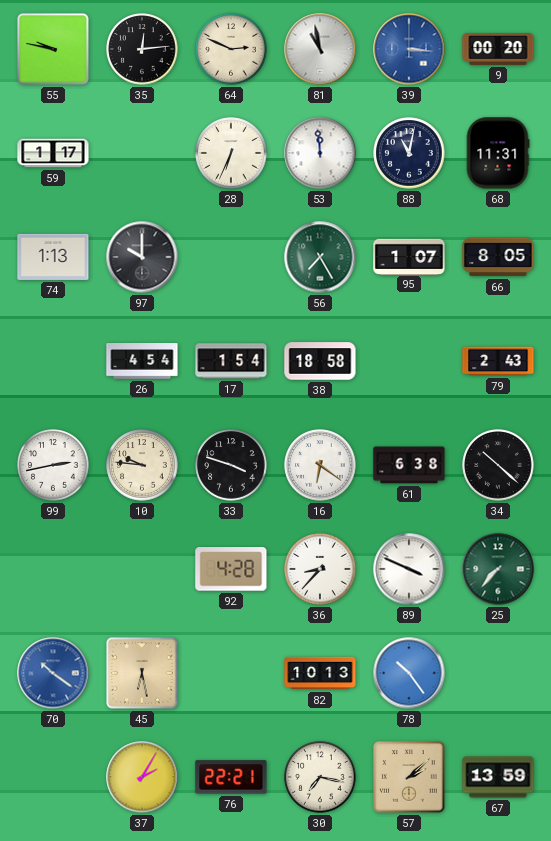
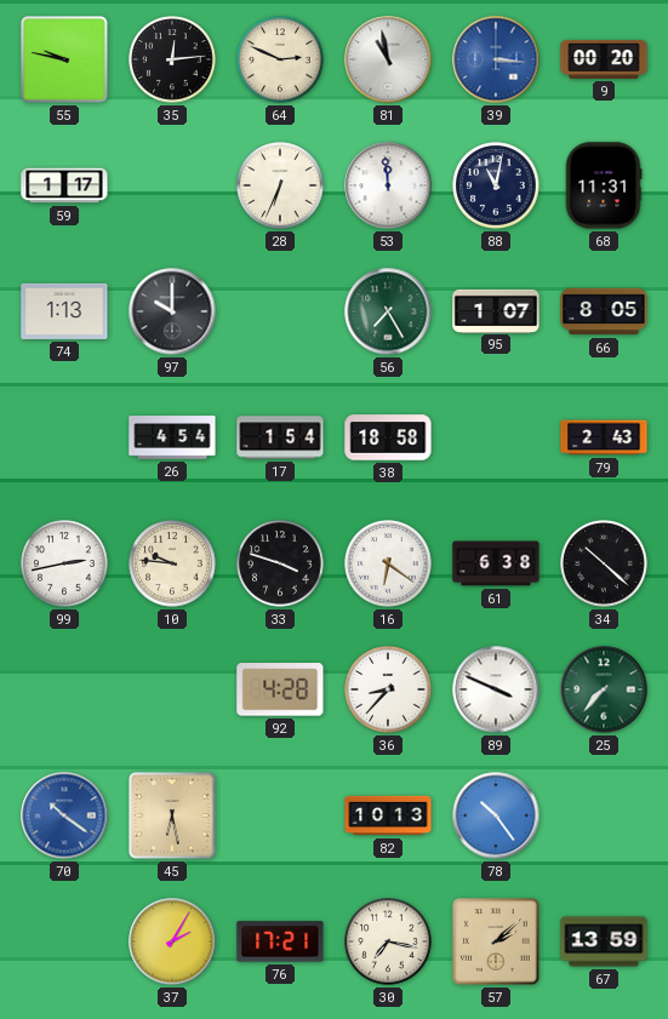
76: 22:21 -> 17:21 (280, 941)
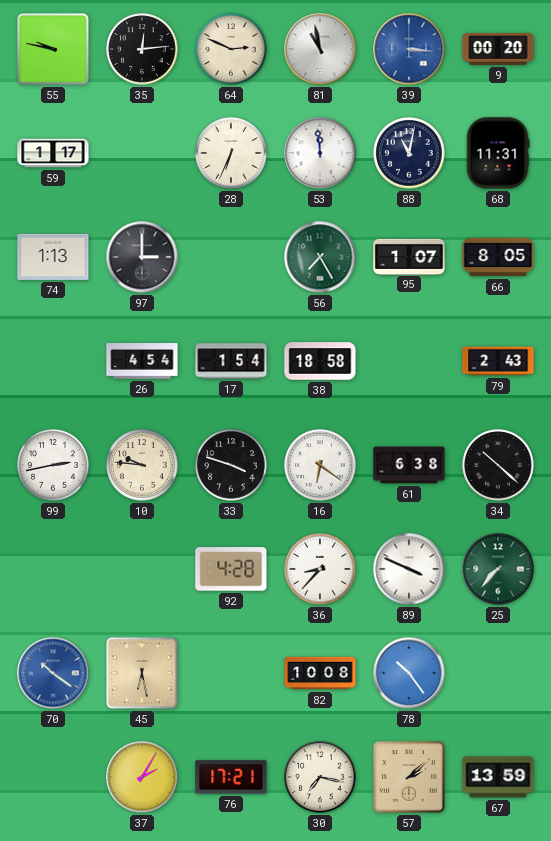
97: 10:00 -> 3:00 (142, 257)
82: 10:13 -> 10:08 (320, 673)
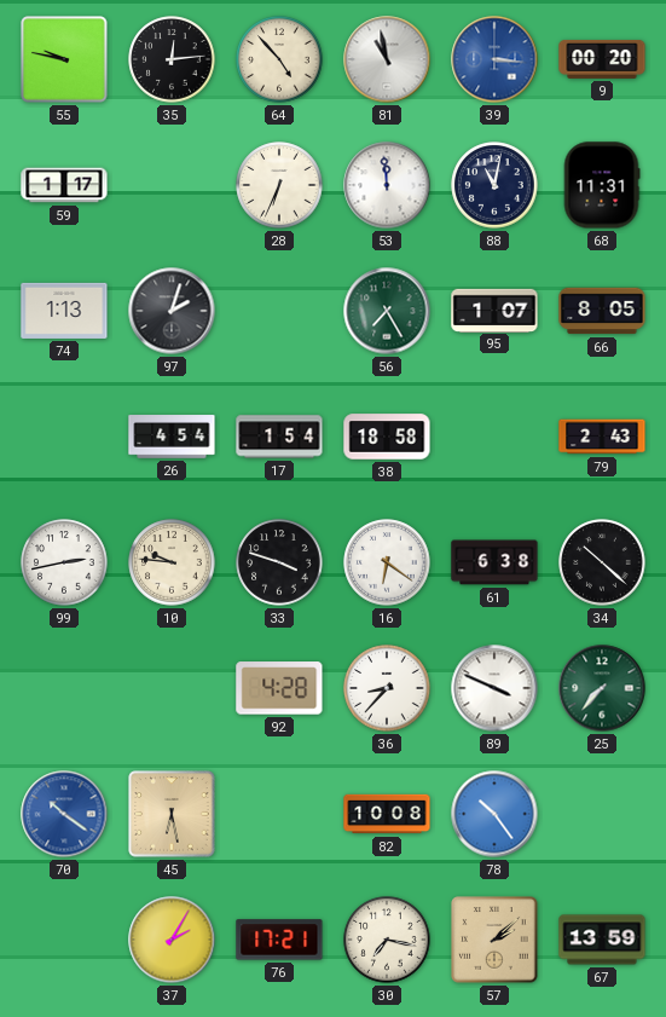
64: 2:49 -> 4:53 (279, 59)
97: 3:00 -> 2:03 (172, 311)
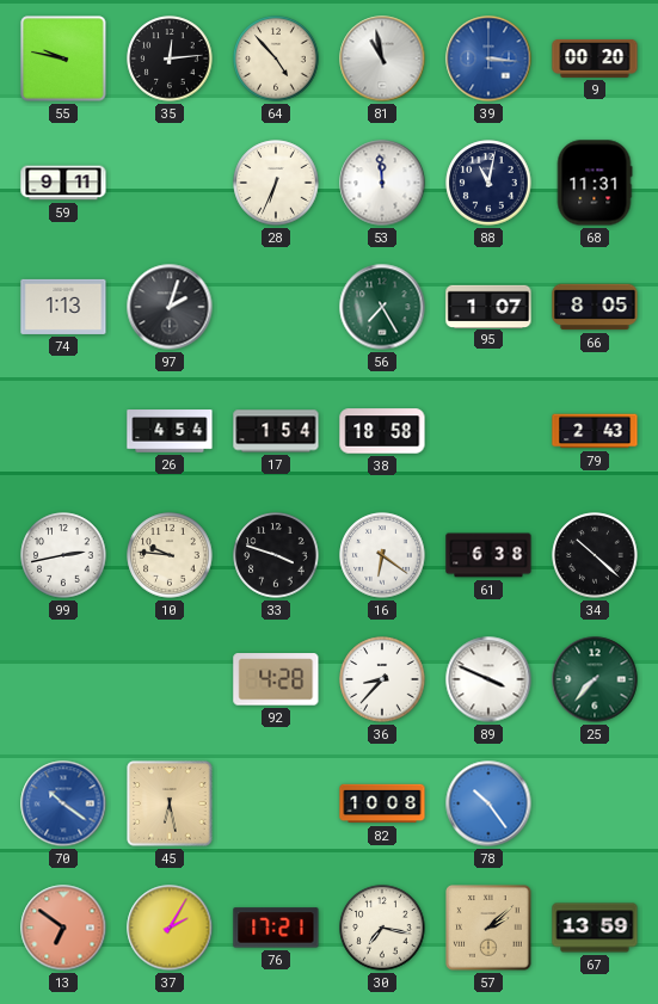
59: 1:17 -> 9:11 (63, 183)
13: none -> 6:51 (63, 928)
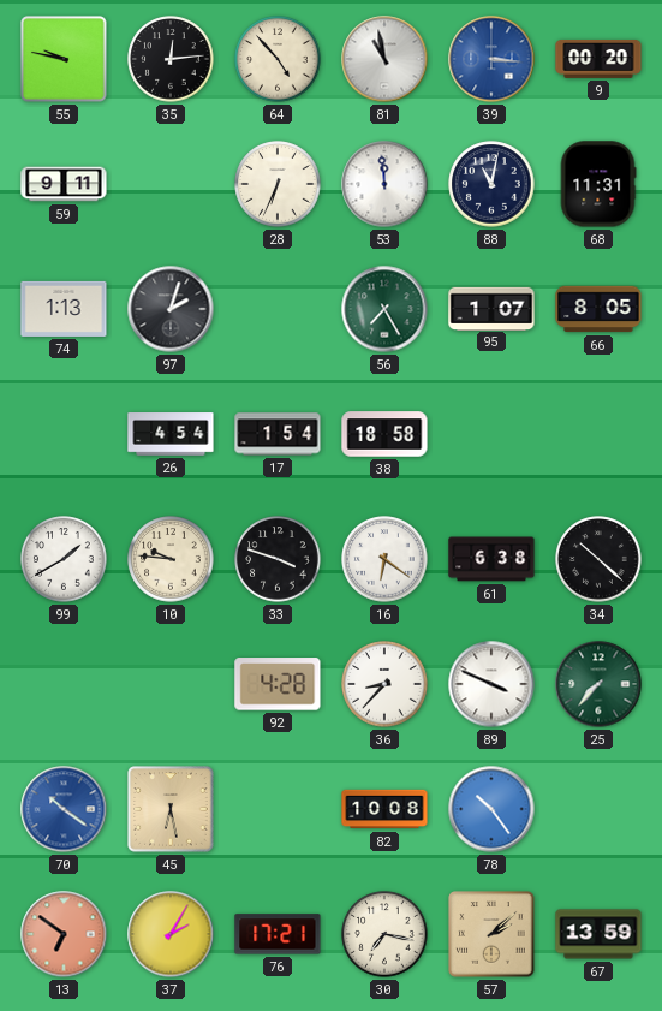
79: 2:43 -> none (595, 431)
99: 2:43 -> 1:40 (64, 559)
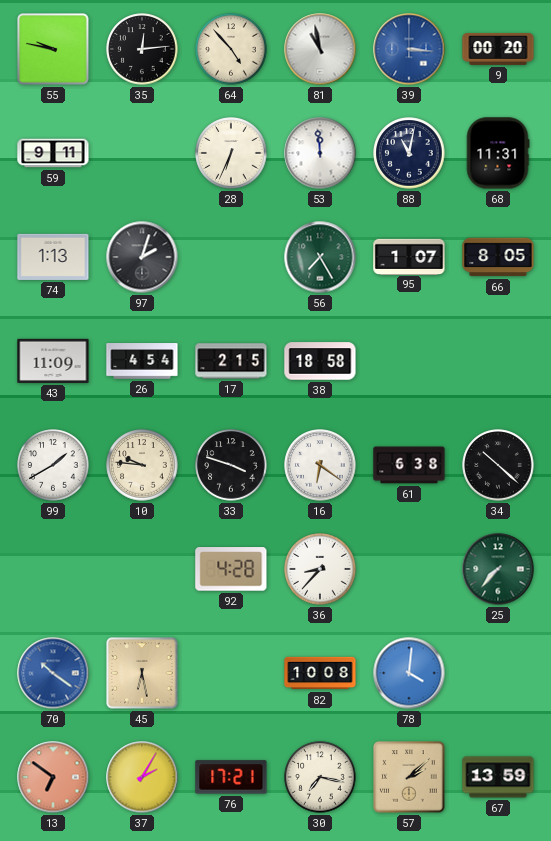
43: none -> 11:09 (53, 361)
17: 1:54 -> 2:15 (231, 361)
89: 3:49 -> none (491, 684)
78: 10:24 -> 4:01 (409, 673)
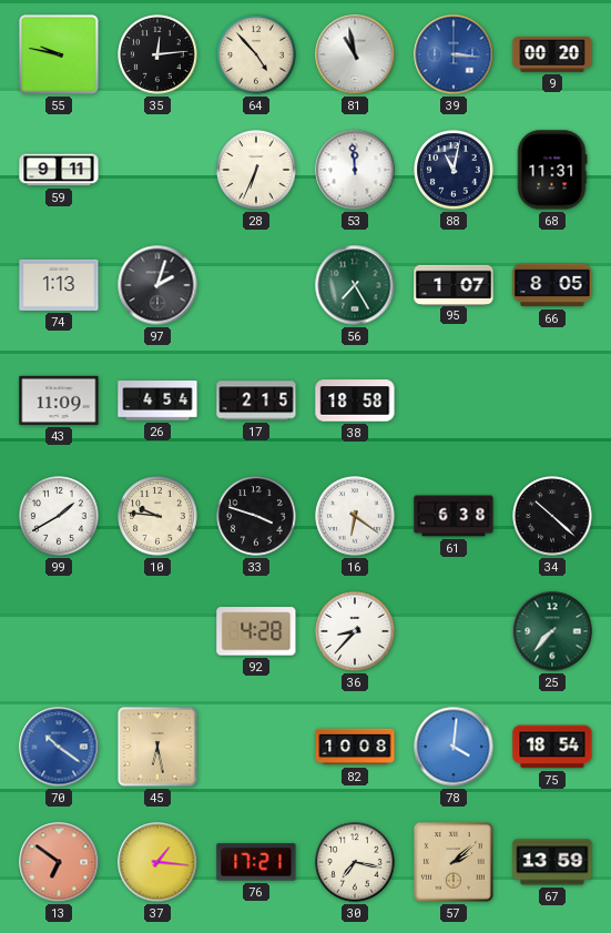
75: none -> 18:54 (552, 747)
37: 2:05 -> 1:16 (157, 862)
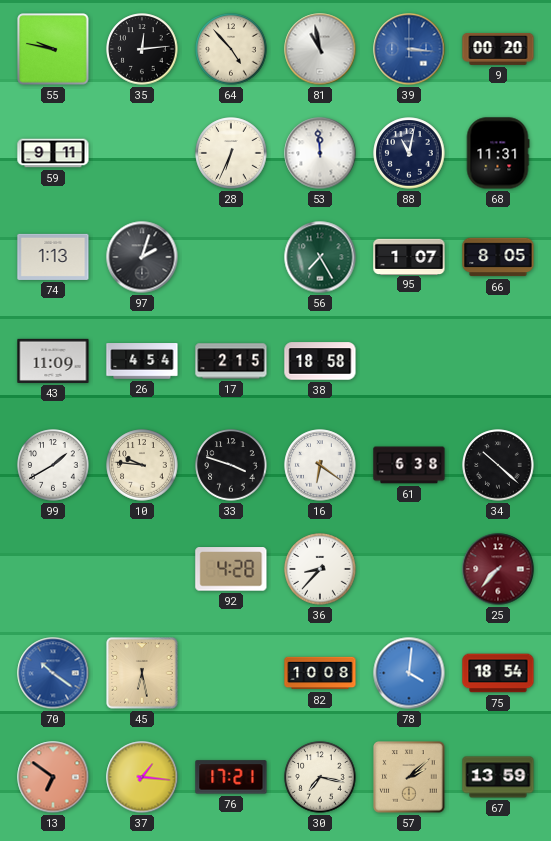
25 dial: green -> burgundy (498, 569)
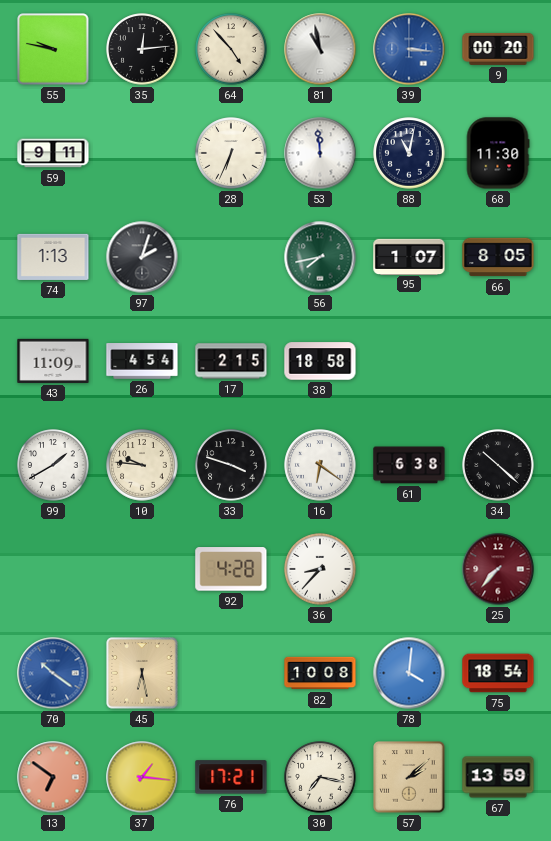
68: 11:31 -> 11:30 (498, 153)
56: 7:25 -> 7:43 (320, 257)
